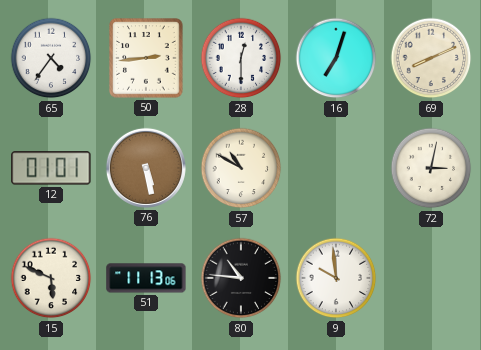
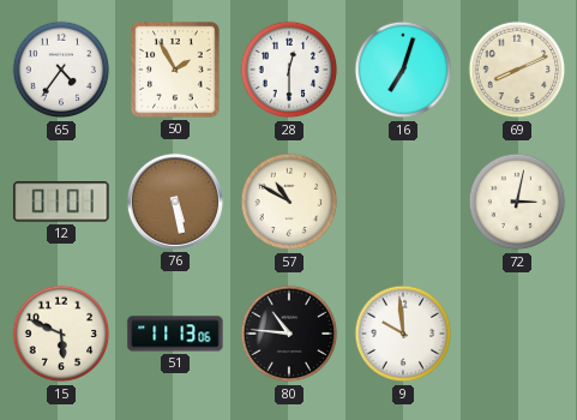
50: 2:44 -> 1:55 (175, 70)
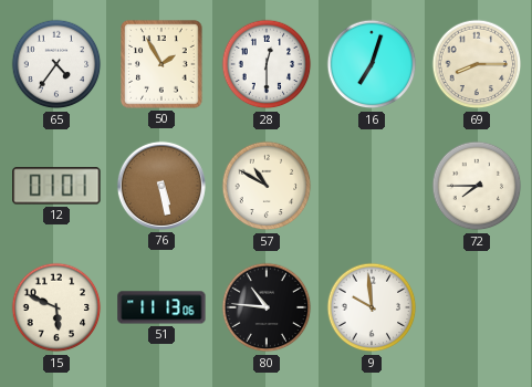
69: 8:11 -> 8:15 (477, 64)
72: 3:02 -> 7:45 (477, 186)
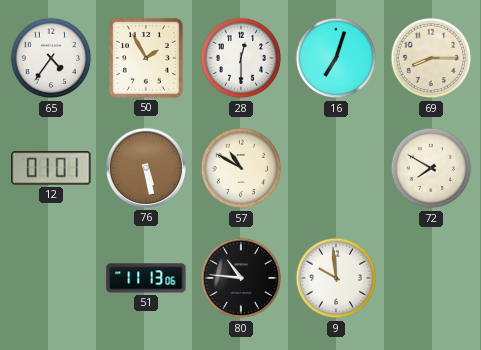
72: 7:45 -> 7:50 (431, 168)
15: 5:49 -> none (56, 307)
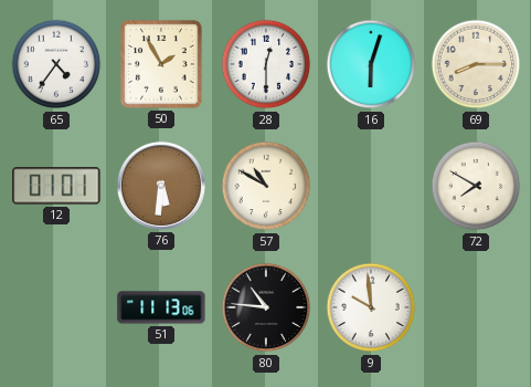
16: 7:03 -> 6:03 (371, 64)
76: 5:28 -> 5:31 (161, 186)
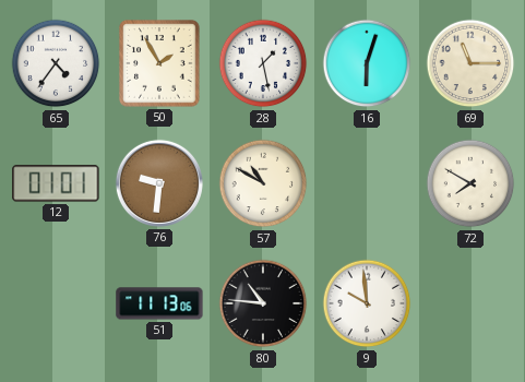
28: 12:30 -> 1:28 (263, 63)
69: 8:15 -> 11:15 (470, 63)
76: 5:31 -> 9:31 (159, 183)
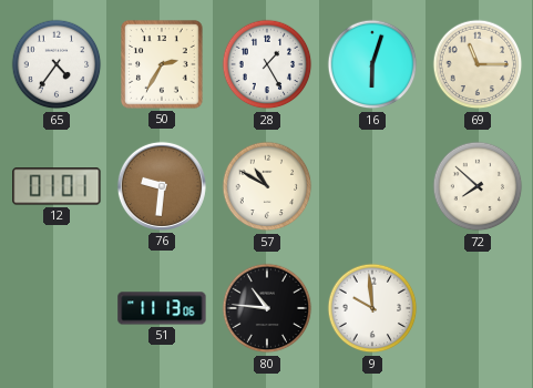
50: 1:55 -> 2:35 (162, 64)
28: 1:28 -> 1:25 (267, 64)
72: 7:50 -> 7:52 (478, 186)
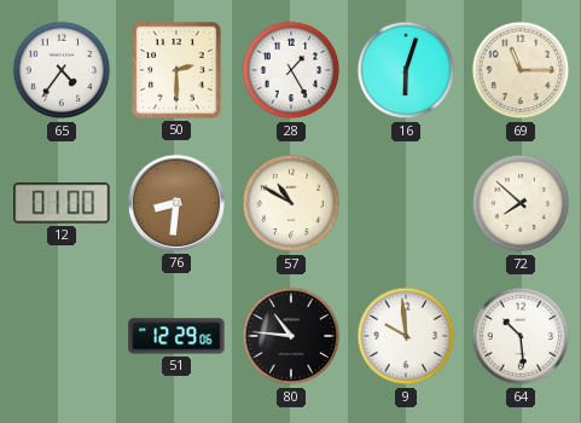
50: 2:35 -> 2:30 (176, 70)
12: 01:01 -> 01:00 (62, 203)
76: 9:31 -> 8:31 (176, 203)
51: 11:13 -> 12:29 (176, 336)
64: none -> 10:29 (521, 336)
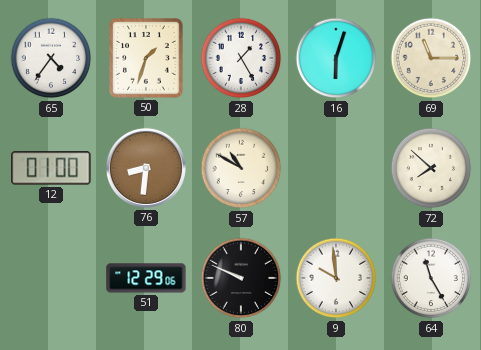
50: 2:30 -> 1:33 (146, 58)
80: 10:46 -> 9:49 (241, 278)
64: 10:29 -> 11:25 (431, 278)
